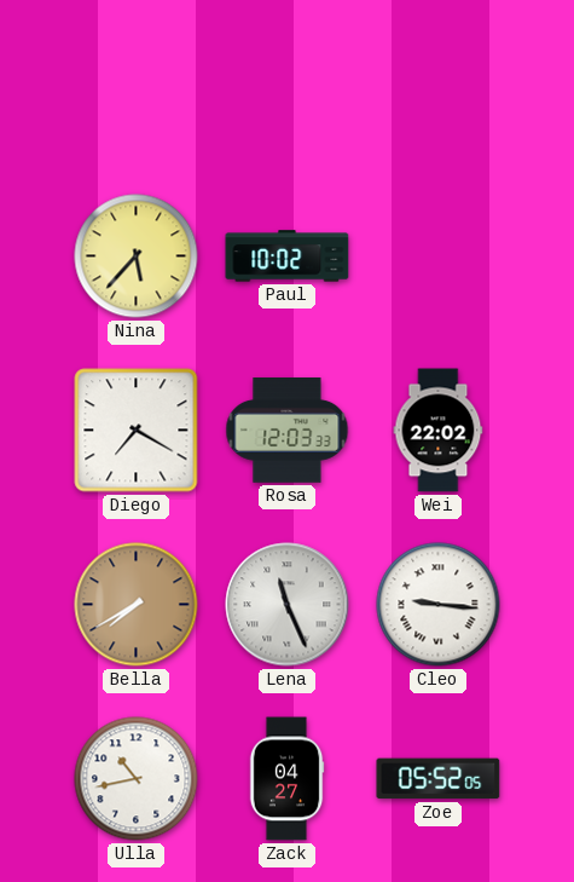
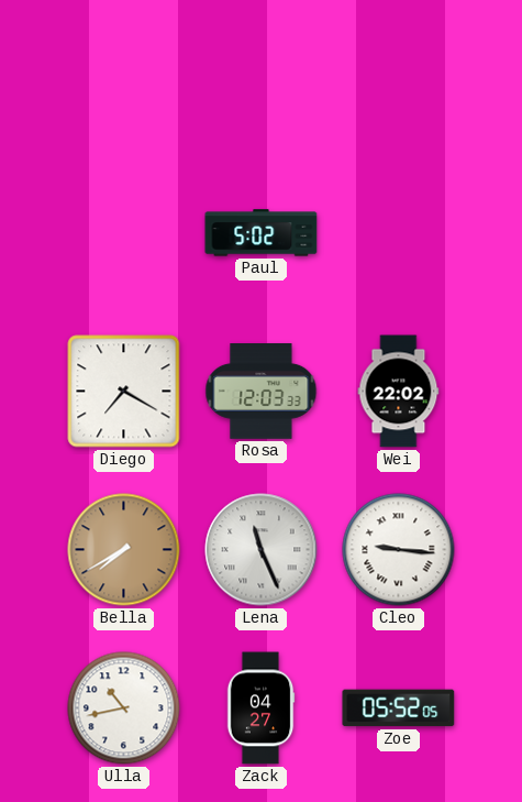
Nina: 5:37 -> none (137, 256)
Paul: 10:02 -> 5:02 (262, 233)
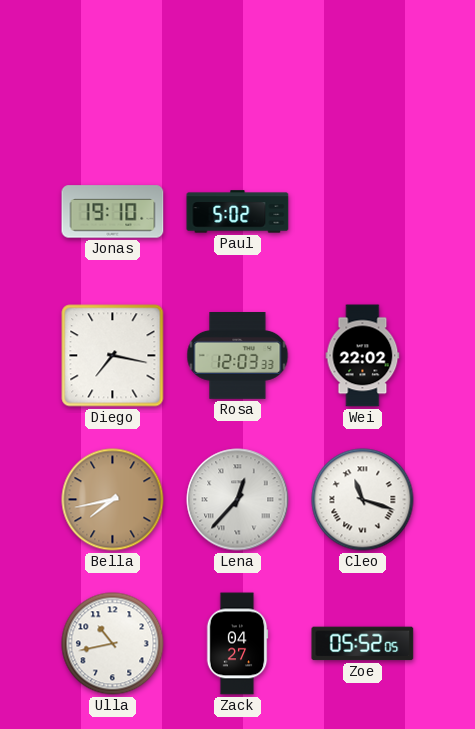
Jonas: none -> 19:10 (113, 212)
Diego: 7:20 -> 7:17 (113, 356)
Bella: 7:40 -> 7:43 (113, 500)
Lena: 11:26 -> 12:37 (238, 500)
Cleo: 9:16 -> 11:18 (363, 500)
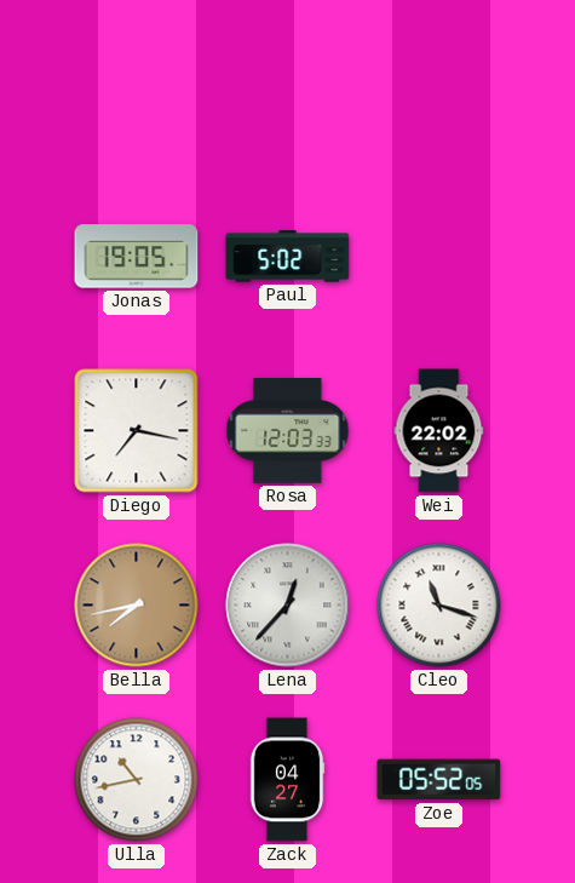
Jonas: 19:10 -> 19:05 (137, 257)
